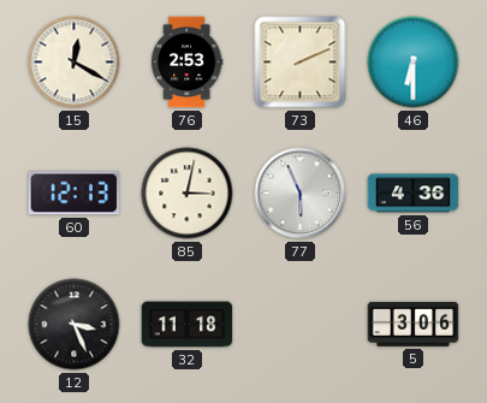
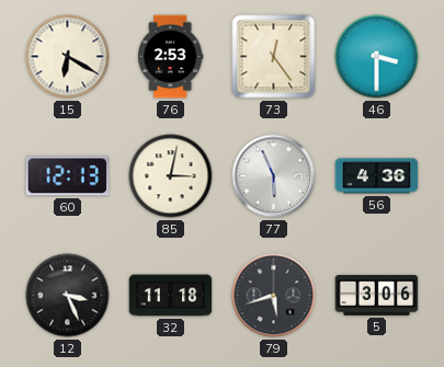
15: 12:20 -> 6:20 (68, 57)
73: 2:11 -> 12:24 (274, 57)
46: 6:30 -> 3:30 (377, 57)
79: none -> 5:42 (274, 296)
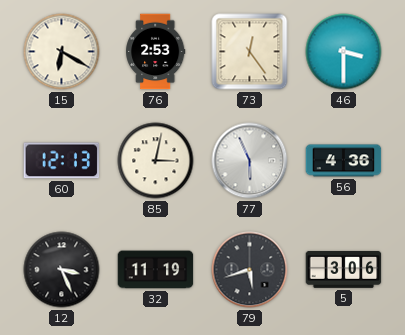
32: 11:18 -> 11:19 (156, 270)
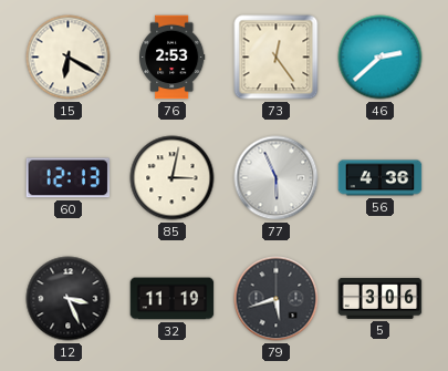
46: 3:30 -> 2:38 (381, 58)
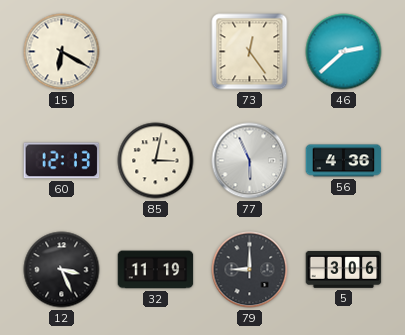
76: 2:53 -> none (173, 58)
79: 5:42 -> 9:00 (250, 270)
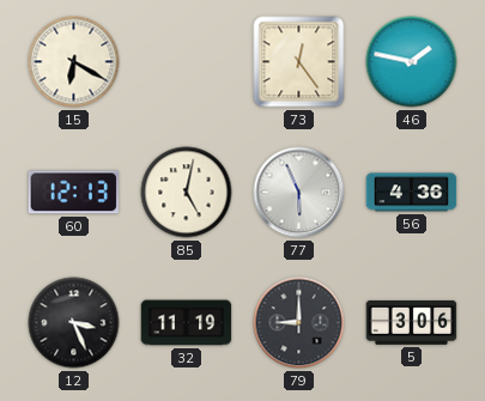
46: 2:38 -> 1:47 (412, 62)
85: 3:02 -> 5:02 (187, 193)
